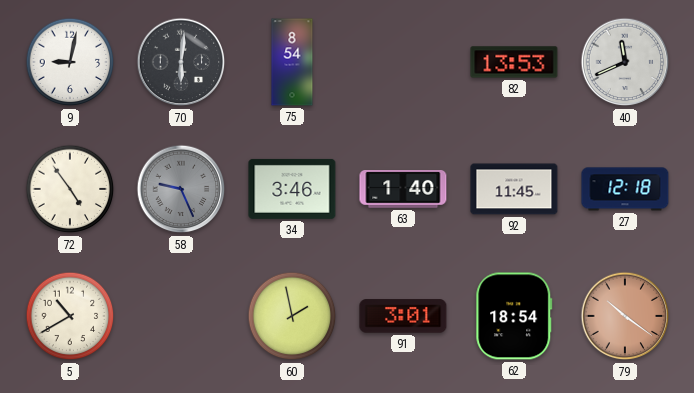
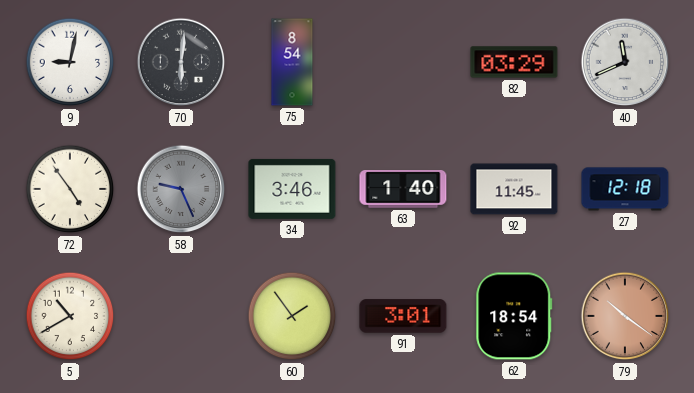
82: 13:53 -> 03:29 (514, 62)
60: 1:58 -> 1:54 (292, 316)
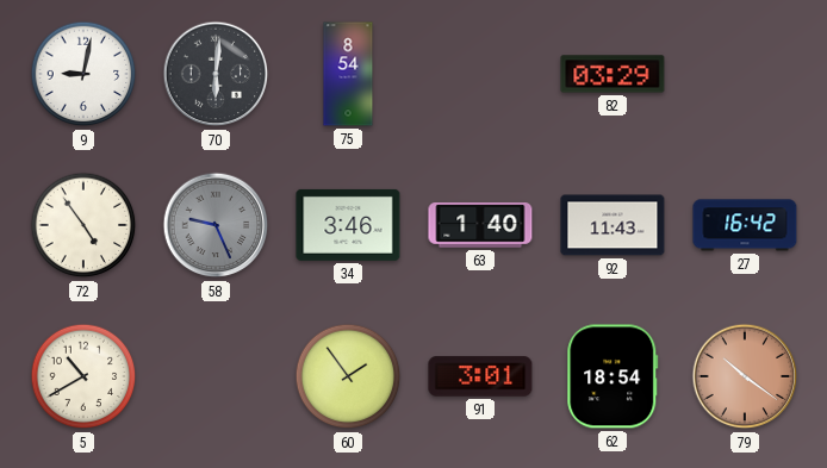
40: 11:41 -> none (625, 62)
92: 11:45 -> 11:43 (613, 225)
27: 12:18 -> 16:42 (745, 225)
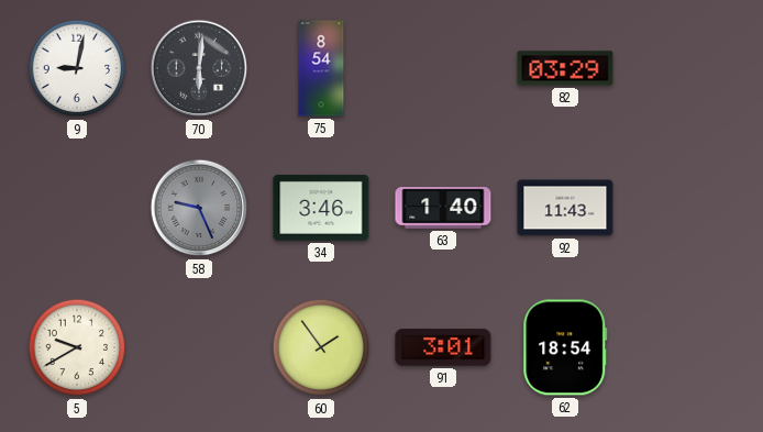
72: 4:54 -> none (83, 225)
27: 16:42 -> none (745, 225)
5: 10:40 -> 9:40 (77, 347)
79: 10:21 -> none (745, 376)
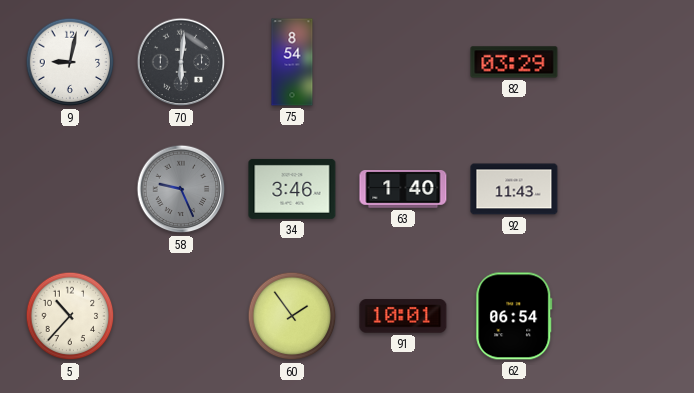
5: 9:40 -> 10:37 (70, 316)
91: 3:01 -> 10:01 (403, 316)
62: 18:54 -> 06:54 (514, 316)
